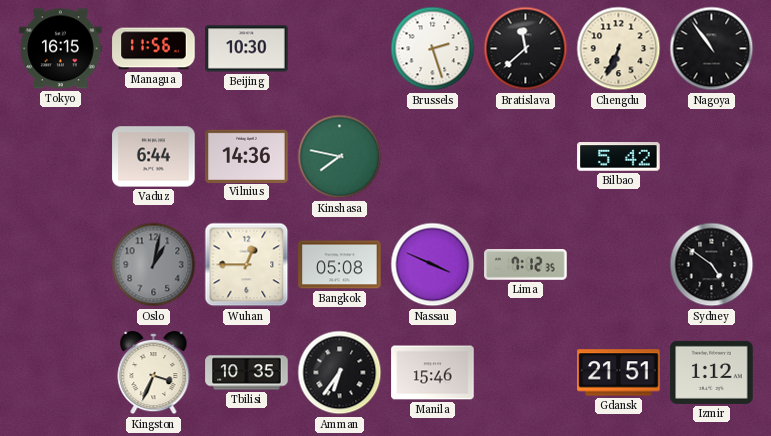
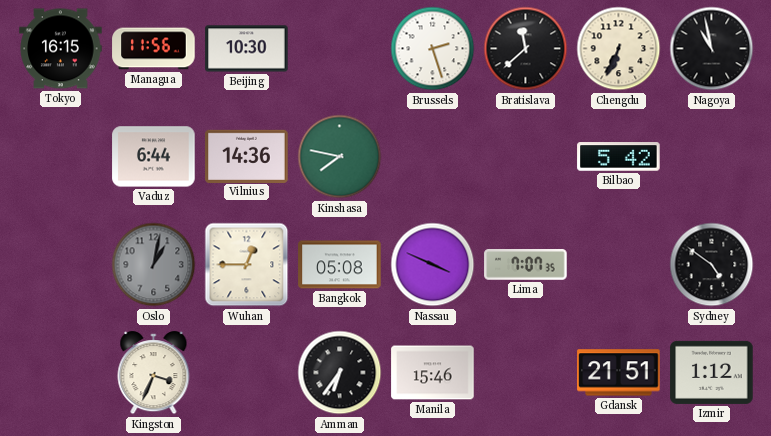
Nagoya: 10:54 -> 10:58 (712, 49)
Lima: 7:12 -> 7:07 (526, 265)
Tbilisi: 10:35 -> none (247, 373)
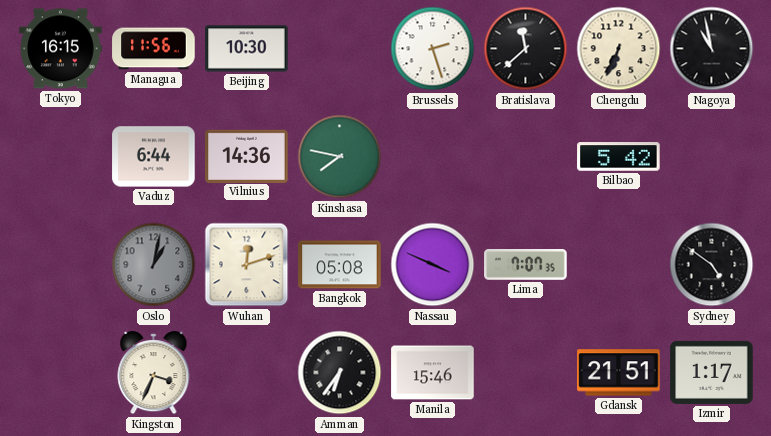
Wuhan: 12:45 -> 12:12 (247, 265)
Izmir: 1:12 -> 1:17 (712, 372)
